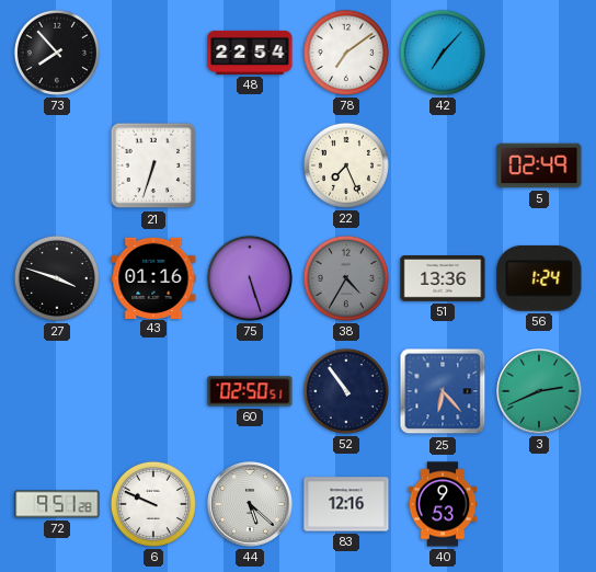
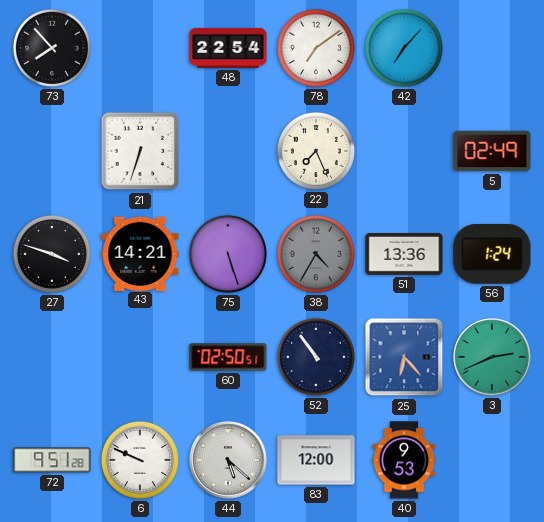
43: 01:16 -> 14:21 (140, 253)
83: 12:16 -> 12:00 (316, 460)
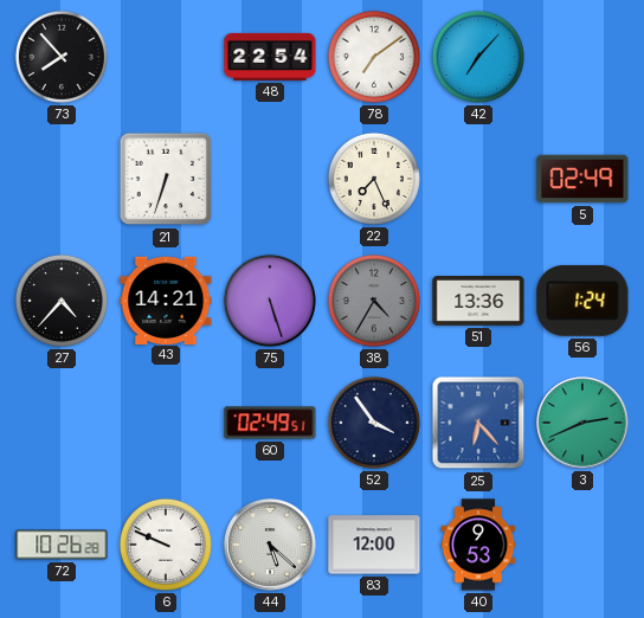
27: 3:48 -> 4:37 (62, 301)
60: 02:50 -> 02:49 (270, 423)
52: 10:54 -> 3:54 (374, 423)
72: 9:51 -> 10:26 (62, 545)
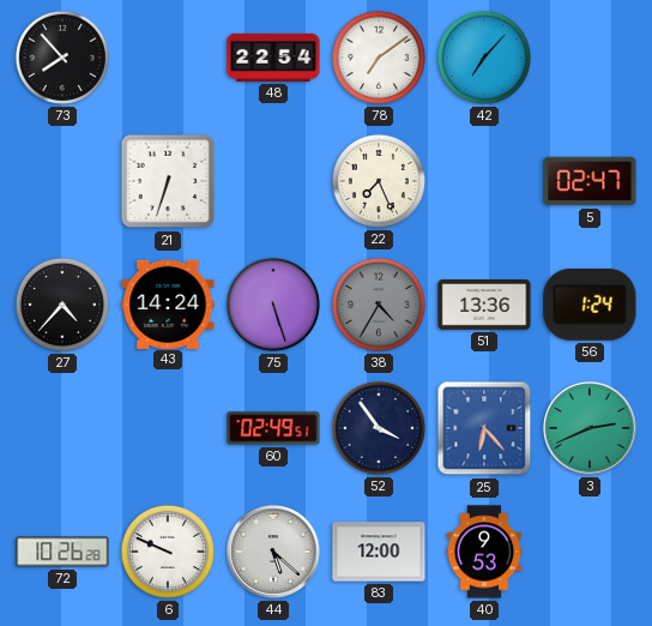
5: 02:49 -> 02:47 (590, 181)
43: 14:21 -> 14:24 (168, 303)
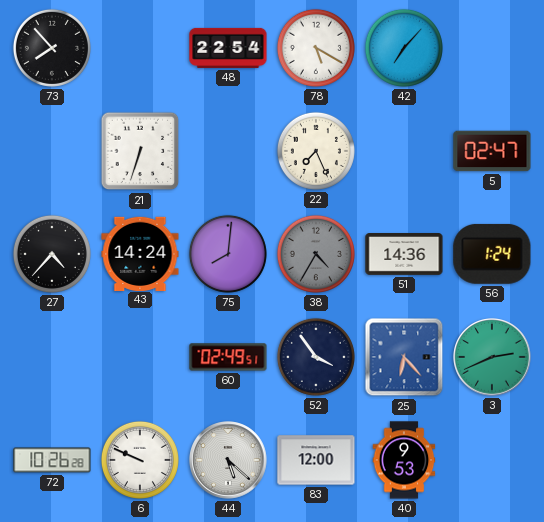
78: 7:09 -> 5:20 (316, 48)
75: 5:27 -> 8:01 (228, 254)
51: 13:36 -> 14:36 (404, 255)
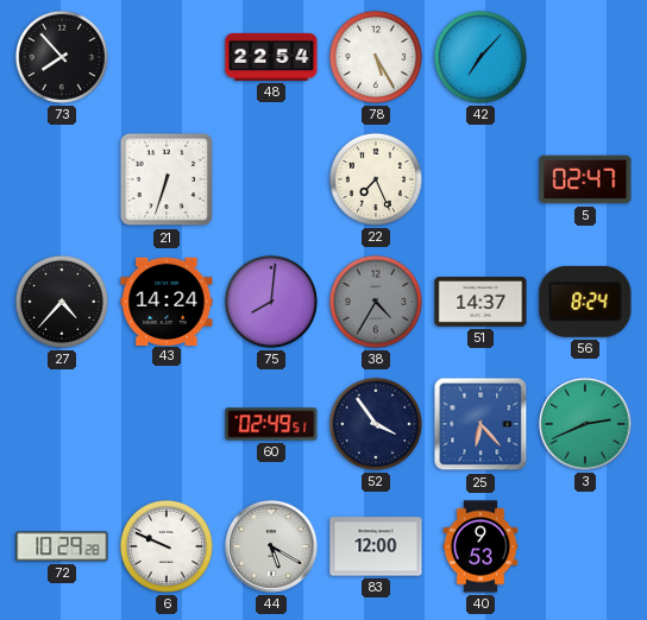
78: 5:20 -> 5:25 (376, 57)
51: 14:36 -> 14:37 (480, 303)
56: 1:24 -> 8:24 (585, 302)
72: 10:26 -> 10:29 (62, 546)
44: 5:22 -> 5:20 (271, 546)
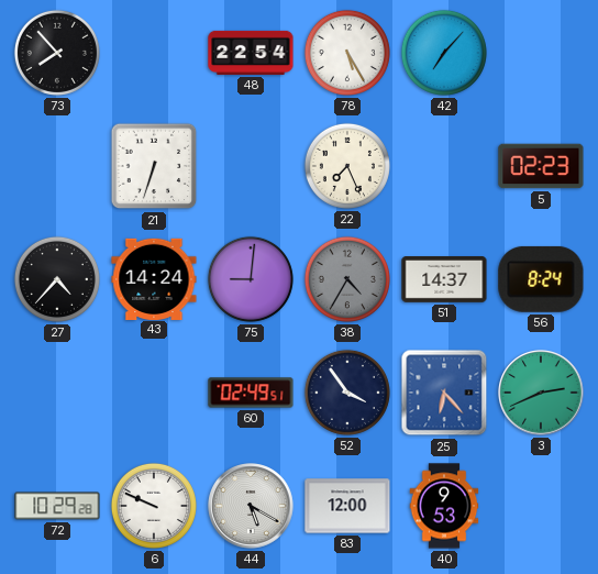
5: 02:47 -> 02:23 (541, 166)
75: 8:01 -> 9:01 (251, 279)
